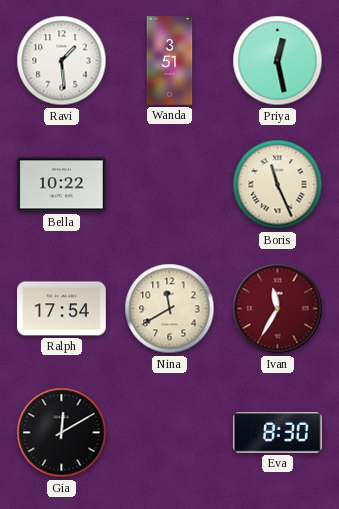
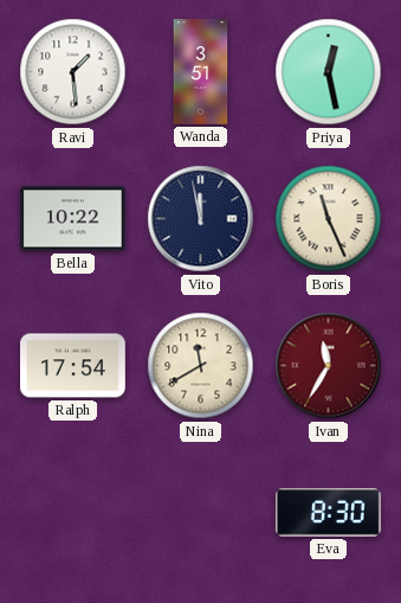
Vito: none -> 11:58 (201, 219)
Gia: 12:10 -> none (62, 433)
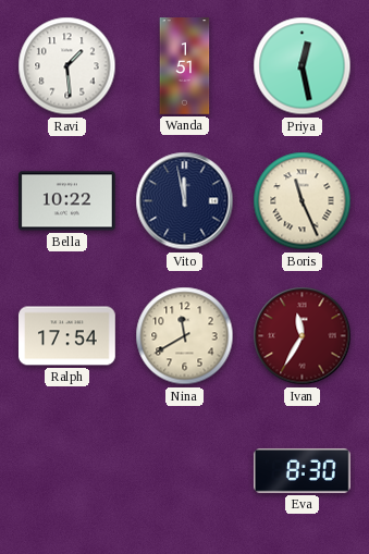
Wanda: 3:51 -> 1:51 (185, 66)
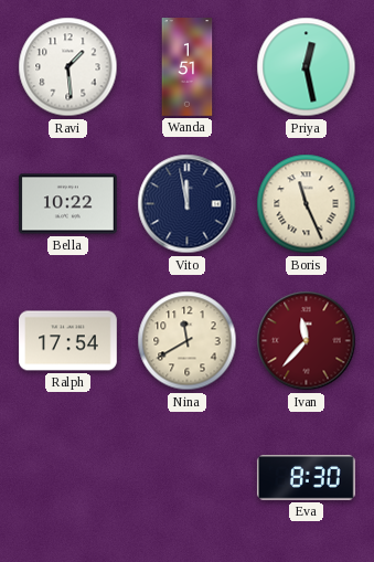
Ivan: 11:35 -> 11:37 (307, 341)
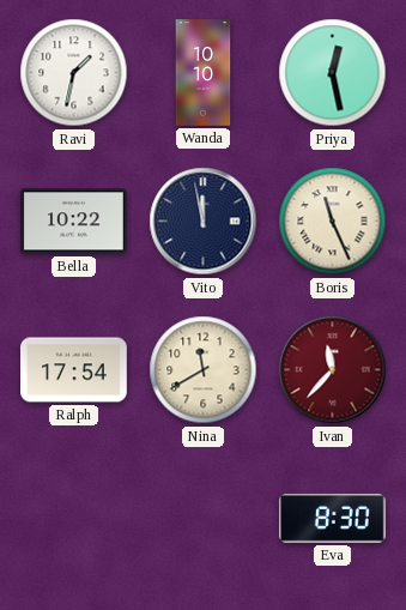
Ravi: 1:29 -> 1:32 (74, 73)
Wanda: 1:51 -> 10:10 (204, 73)
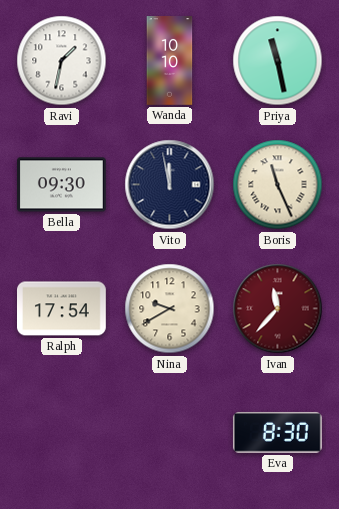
Priya: 12:28 -> 11:28 (278, 61)
Bella: 10:22 -> 09:30 (62, 185)
Nina: 11:40 -> 9:40 (170, 309)
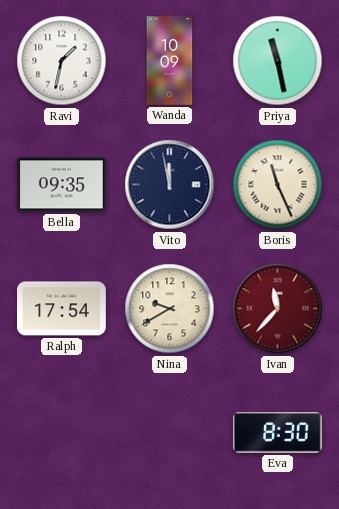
Wanda: 10:10 -> 10:09 (170, 61)
Bella: 09:30 -> 09:35 (62, 185)
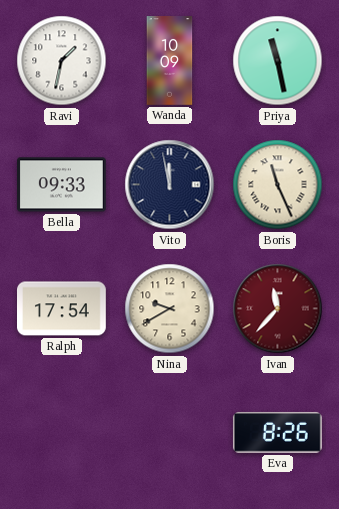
Bella: 09:35 -> 09:33 (62, 185)
Eva: 8:30 -> 8:26 (277, 432)
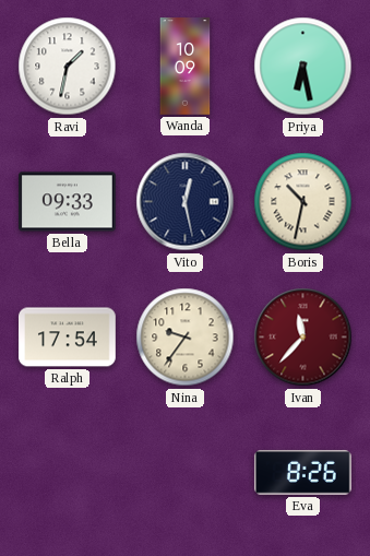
Priya: 11:28 -> 6:28 (303, 67)
Vito: 11:58 -> 12:28 (186, 202)
Boris: 11:26 -> 10:32 (303, 202)
Nina: 9:40 -> 9:36 (186, 338)
